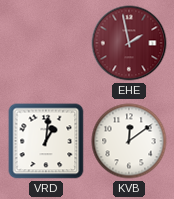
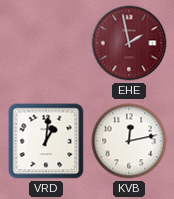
KVB: 12:09 -> 12:13 (129, 141)
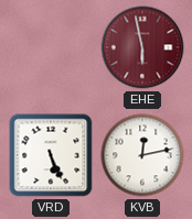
EHE: 1:58 -> 5:58 (142, 47)
VRD: 1:01 -> 5:26 (51, 155)
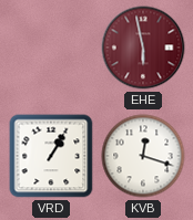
VRD: 5:26 -> 1:05 (51, 156)
KVB: 12:13 -> 12:18 (143, 156)
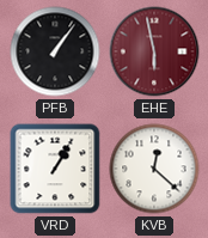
PFB: none -> 1:06 (55, 51)
KVB: 12:18 -> 12:22 (154, 169)
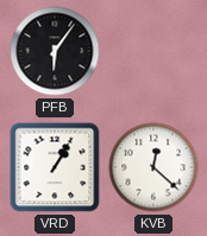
PFB: 1:06 -> 6:06 (55, 51)
EHE: 5:58 -> none (154, 51)
